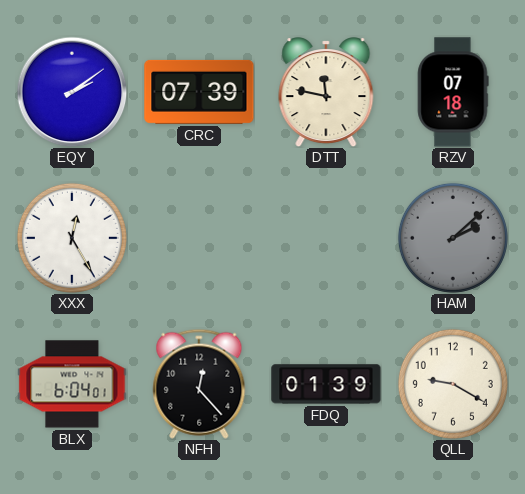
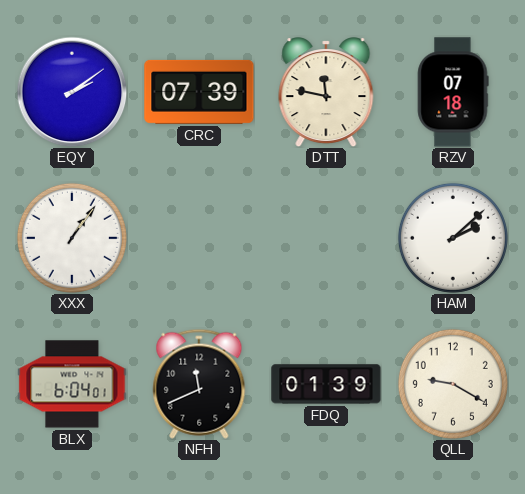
XXX: 12:25 -> 1:06 (72, 238)
HAM dial: grey -> white (453, 238)
NFH: 12:23 -> 11:41 (199, 384)
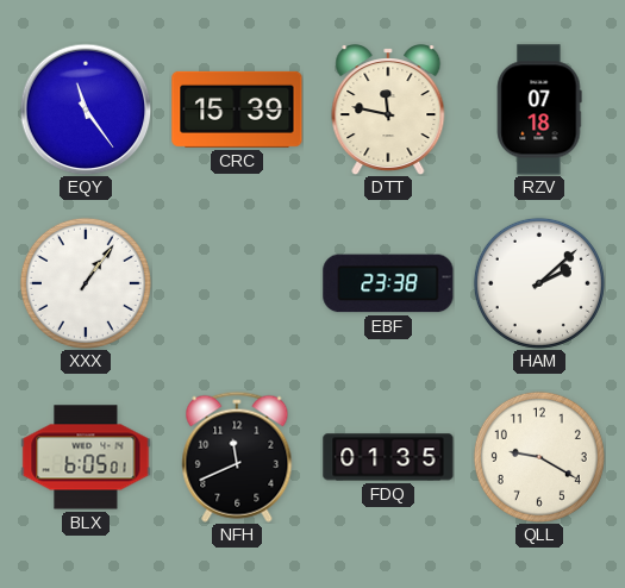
EQY: 2:09 -> 11:24 (86, 110)
CRC: 07:39 -> 15:39 (237, 110)
EBF: none -> 23:38 (388, 283)
BLX: 6:04 -> 6:05 (86, 457)
FDQ: 01:39 -> 01:35 (388, 457)
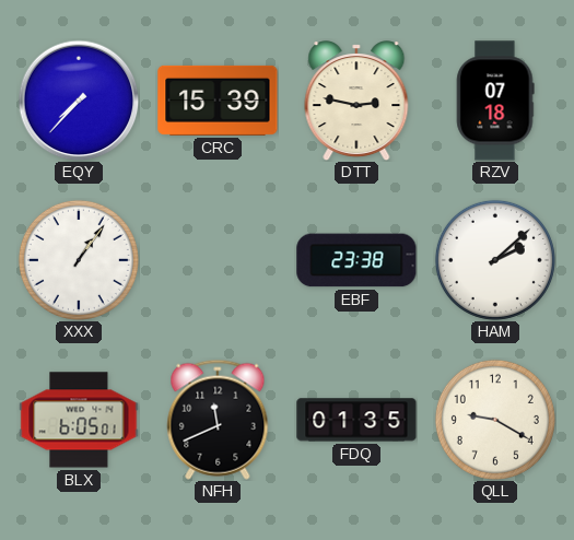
EQY: 11:24 -> 7:37 (79, 101)
DTT: 11:47 -> 2:47 (356, 101)
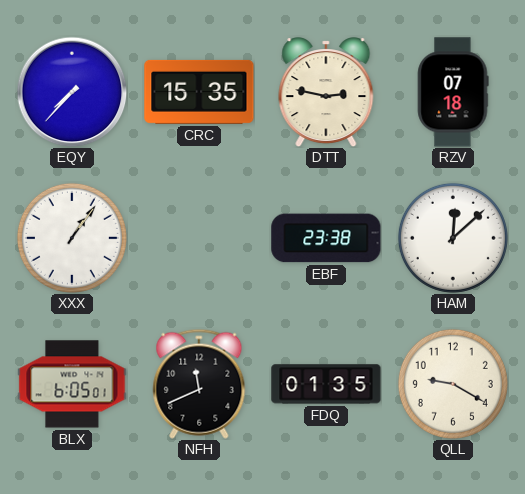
CRC: 15:39 -> 15:35 (199, 92)
HAM: 2:08 -> 12:08 (453, 238)
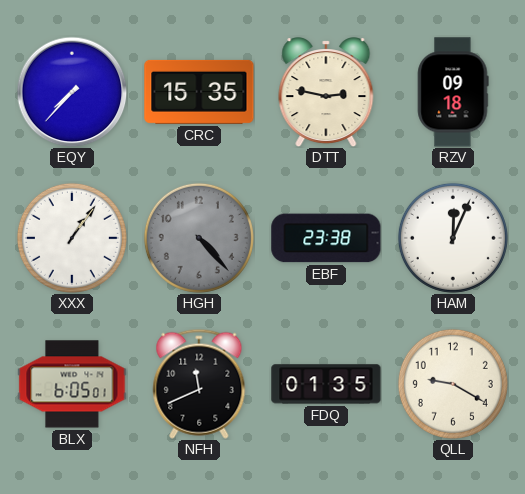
RZV: 07:18 -> 09:18 (453, 92)
HGH: none -> 4:23 (199, 238)
HAM: 12:08 -> 12:04 (453, 238)
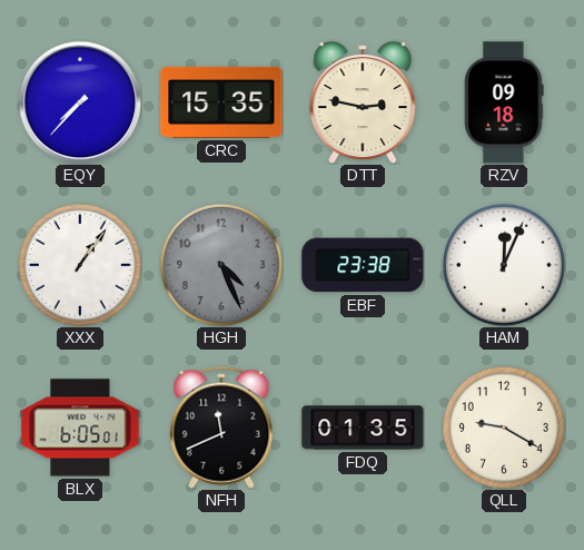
HGH: 4:23 -> 4:26 (221, 265)
